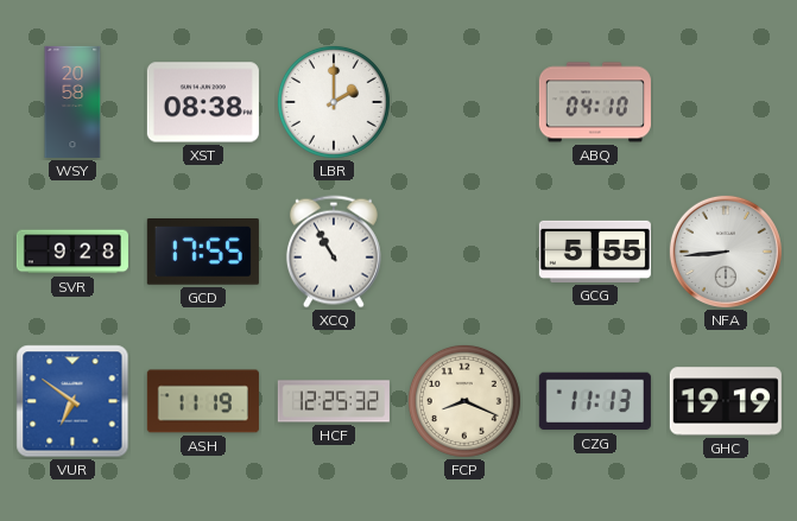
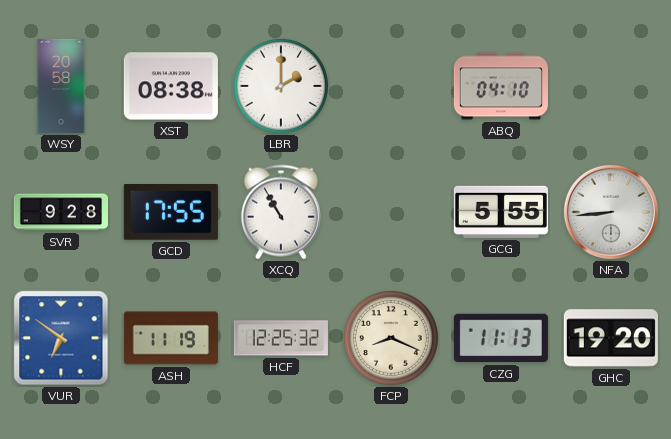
GHC: 19:19 -> 19:20 (611, 338)
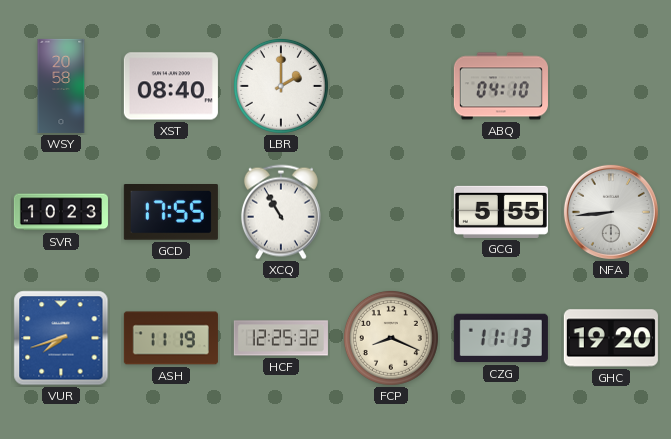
XST: 08:38 -> 08:40 (171, 86)
SVR: 9:28 -> 10:23 (61, 212)
VUR: 6:51 -> 7:42 (61, 338)
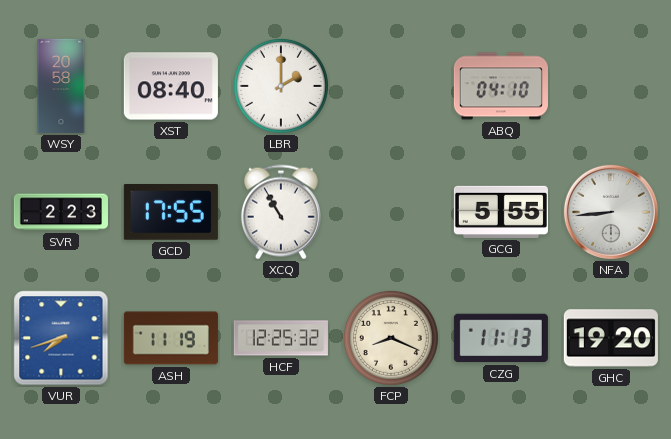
SVR: 10:23 -> 2:23 (61, 212)
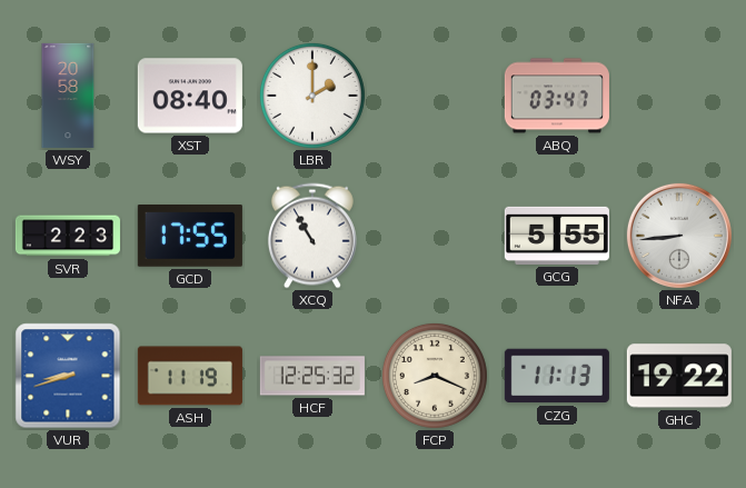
ABQ: 04:10 -> 03:47 (557, 96)
VUR: 7:42 -> 8:42 (68, 376)
GHC: 19:20 -> 19:22 (679, 376)
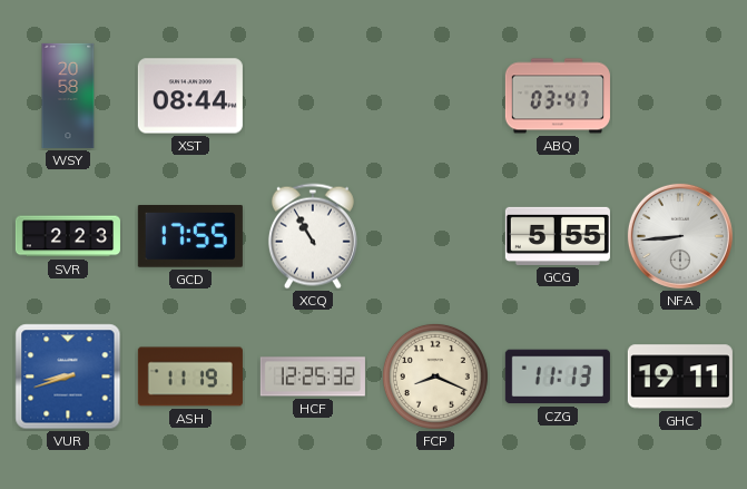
XST: 08:40 -> 08:44 (190, 96)
LBR: 2:00 -> none (312, 96)
GHC: 19:22 -> 19:11 (680, 376)
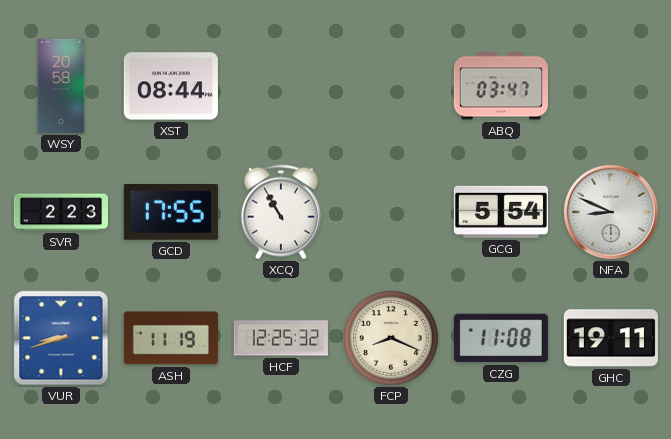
GCG: 5:55 -> 5:54 (501, 212)
NFA: 8:44 -> 8:49 (611, 212)
CZG: 11:13 -> 11:08 (501, 338)
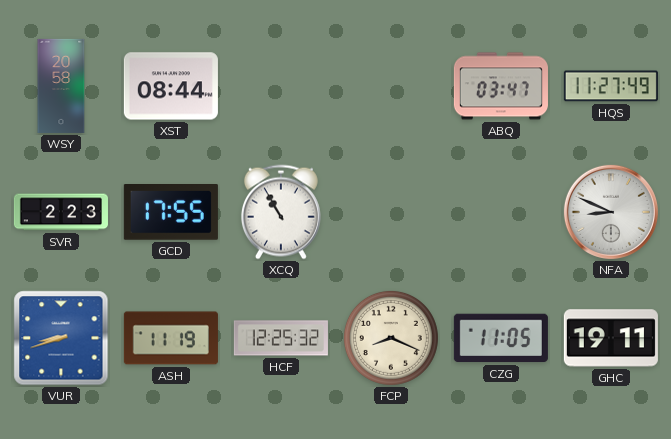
HQS: none -> 11:27 (611, 86)
GCG: 5:54 -> none (501, 212)
CZG: 11:08 -> 11:05 (501, 338)
